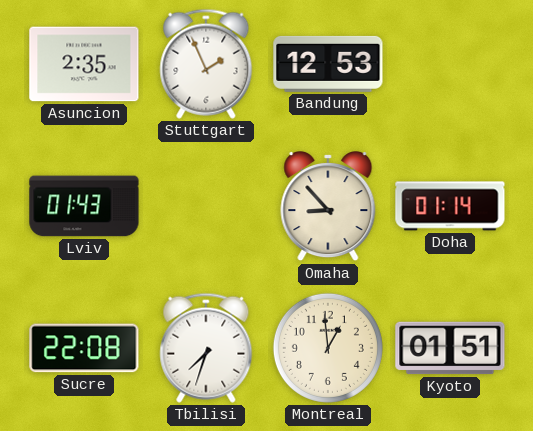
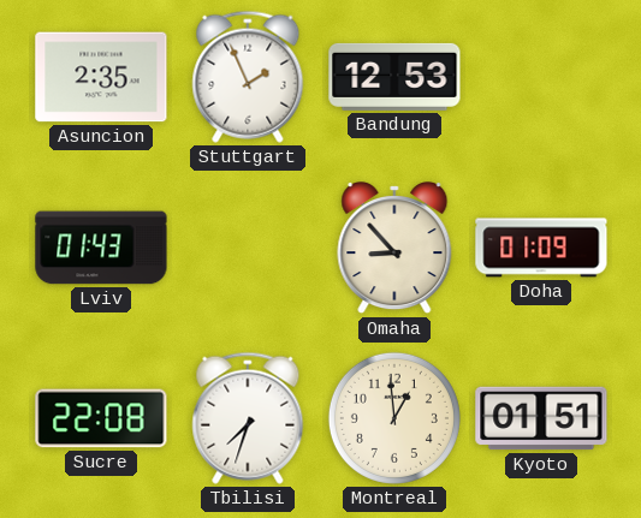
Doha: 01:14 -> 01:09 (541, 248)
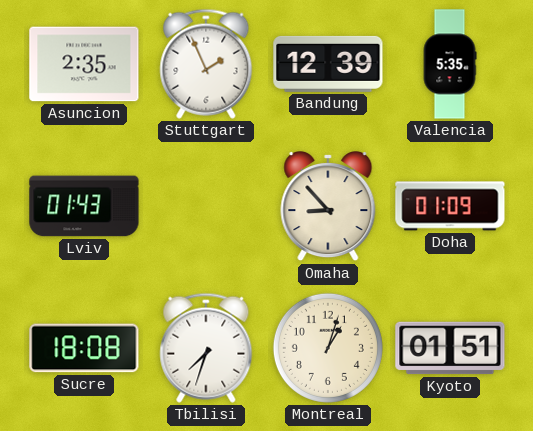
Bandung: 12:53 -> 12:39 (328, 64)
Valencia: none -> 5:35 (450, 64)
Sucre: 22:08 -> 18:08 (84, 348)
Montreal: 12:59 -> 1:03 (328, 348)
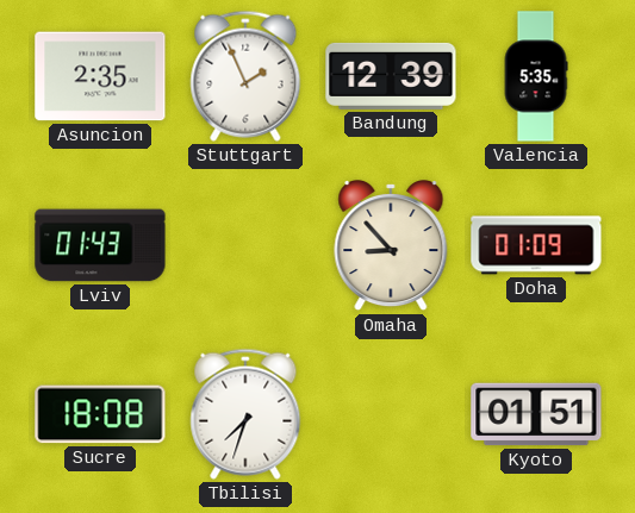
Montreal: 1:03 -> none (328, 348)
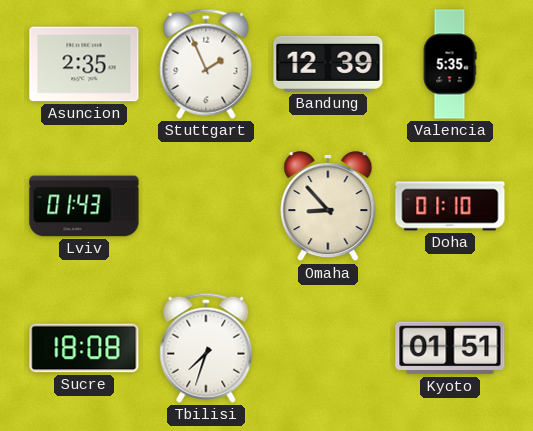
Doha: 01:09 -> 01:10 (450, 206)
